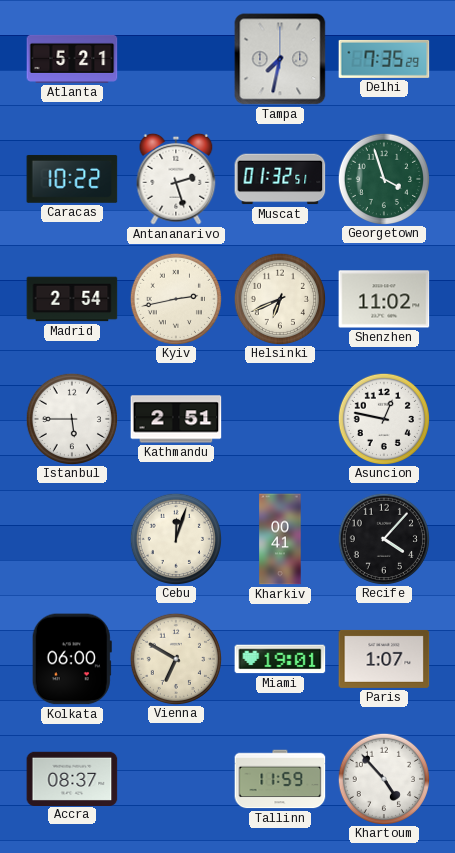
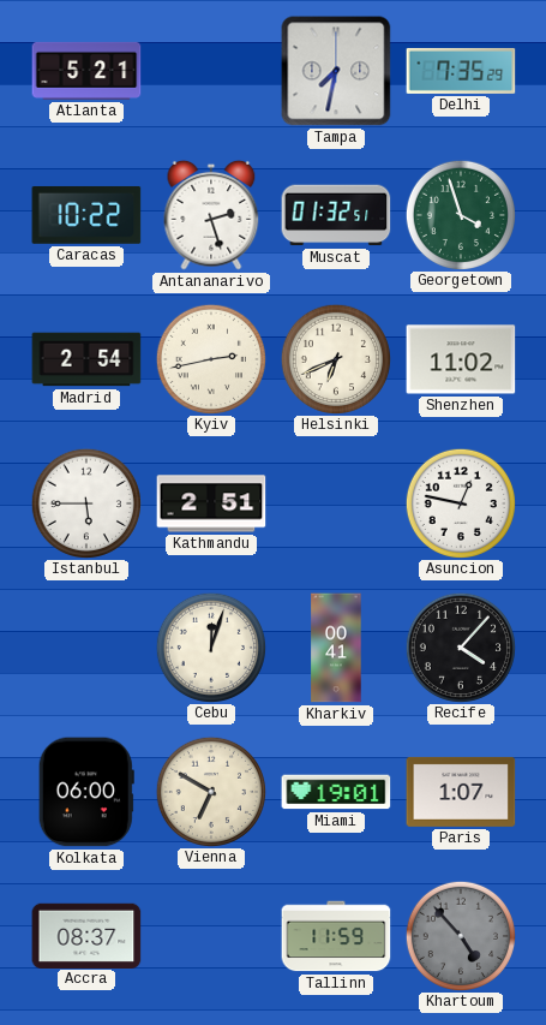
Khartoum dial: white -> grey (460, 935)
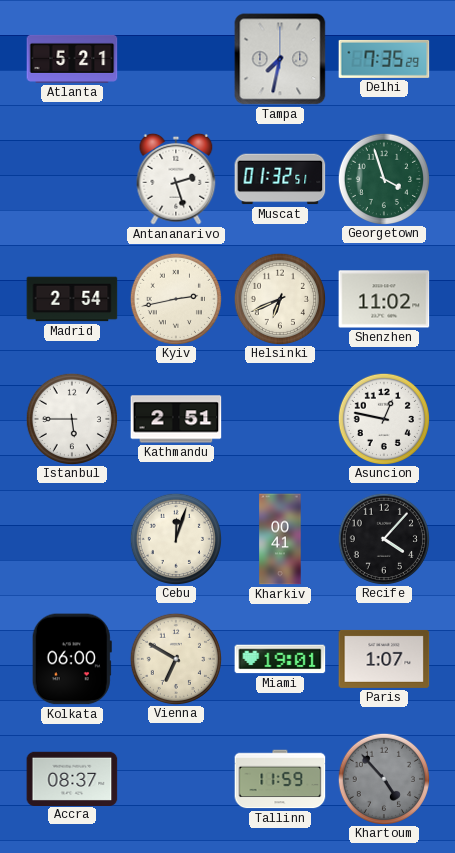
Caracas: 10:22 -> none (86, 215)
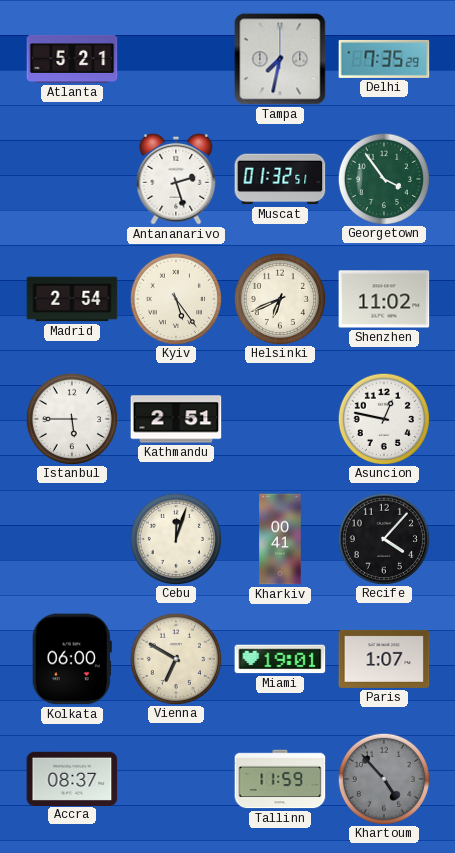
Georgetown: 3:57 -> 3:54 (383, 178)
Kyiv: 2:43 -> 5:24 (175, 298)
